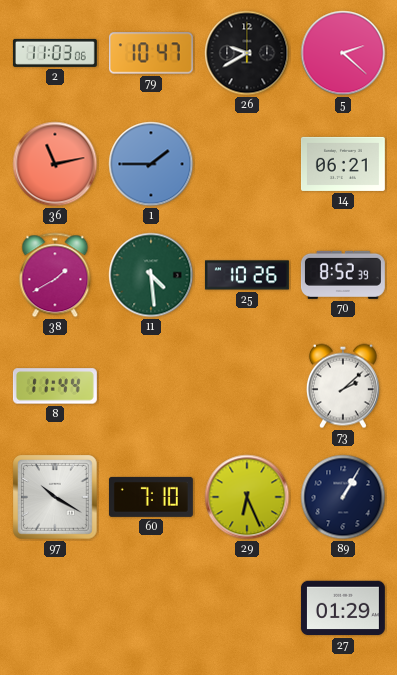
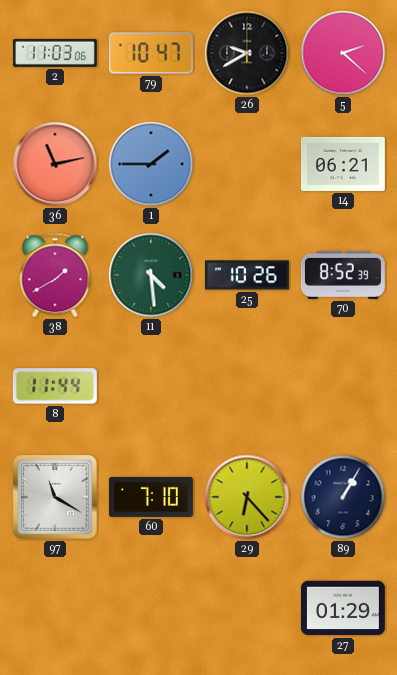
73: 2:08 -> none (343, 386)
97: 10:20 -> 11:20 (55, 497)
29: 6:26 -> 6:23 (247, 497)
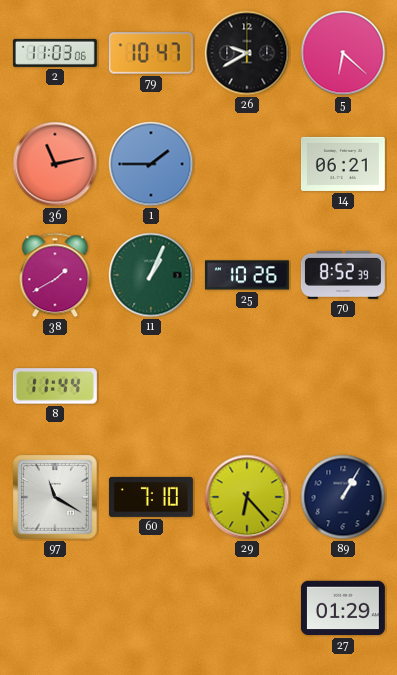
5: 2:22 -> 6:22 (343, 53)
11: 4:29 -> 1:04 (151, 275)
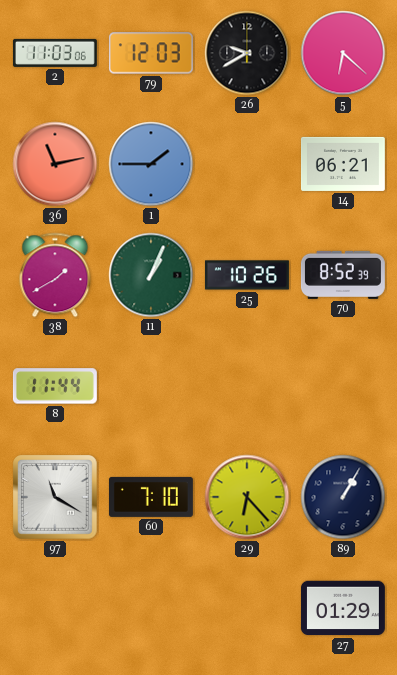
79: 10:47 -> 12:03 (151, 53)
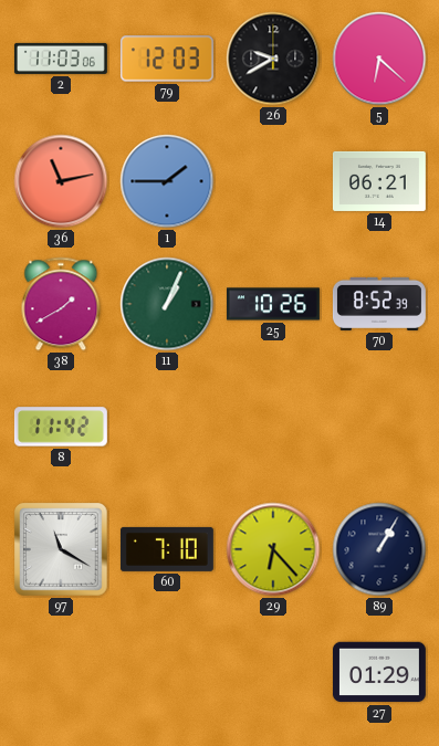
8: 11:44 -> 11:42 (61, 427)
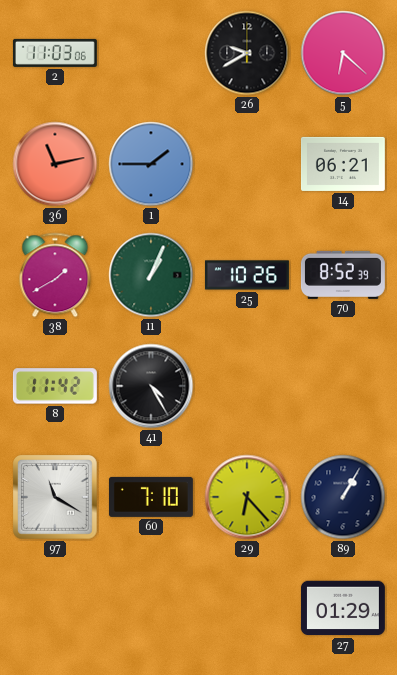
79: 12:03 -> none (167, 59)
41: none -> 4:25 (151, 386)
